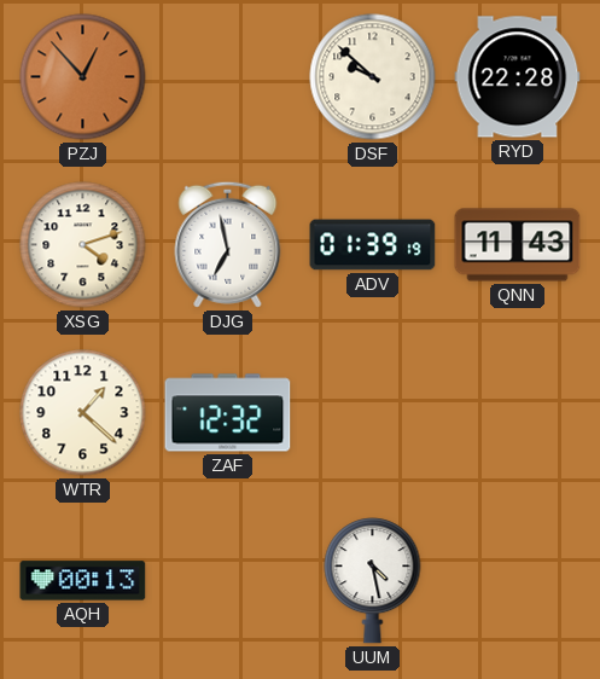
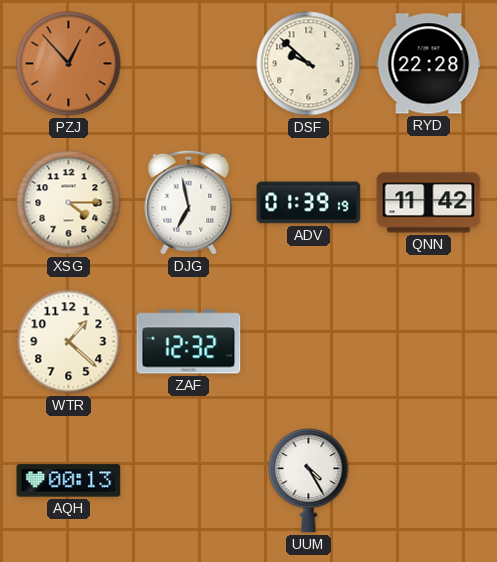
XSG: 4:12 -> 4:15 (69, 203)
QNN: 11:43 -> 11:42 (429, 203)
UUM: 4:28 -> 4:25 (309, 481)
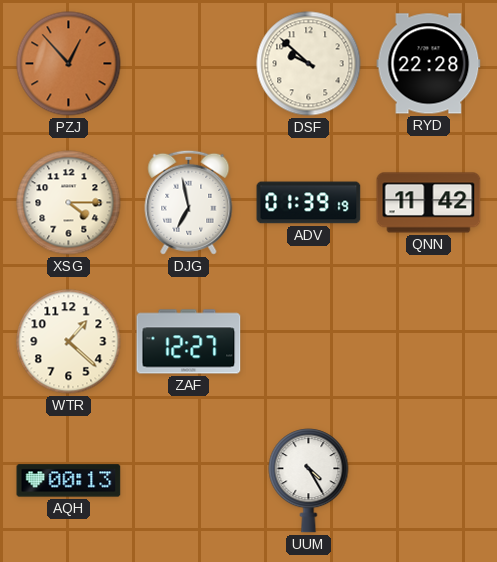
ZAF: 12:32 -> 12:27 (189, 342)
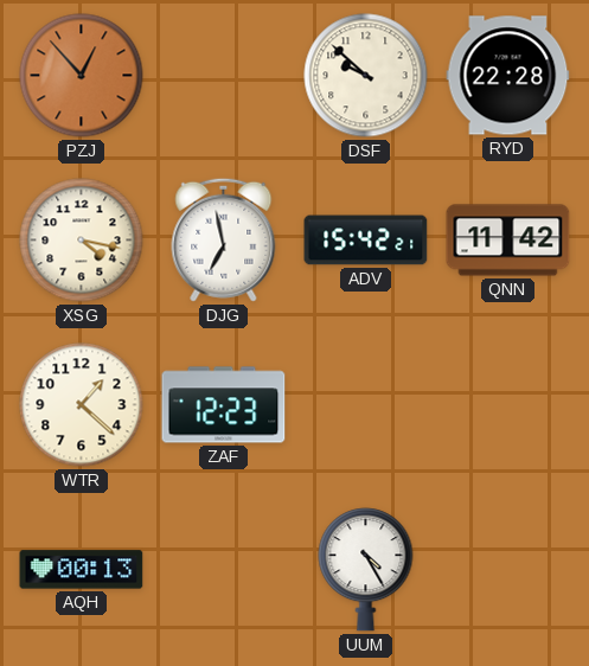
XSG: 4:15 -> 4:17 (82, 241)
ADV: 01:39 -> 15:42 (366, 241)
ZAF: 12:27 -> 12:23 (224, 405)
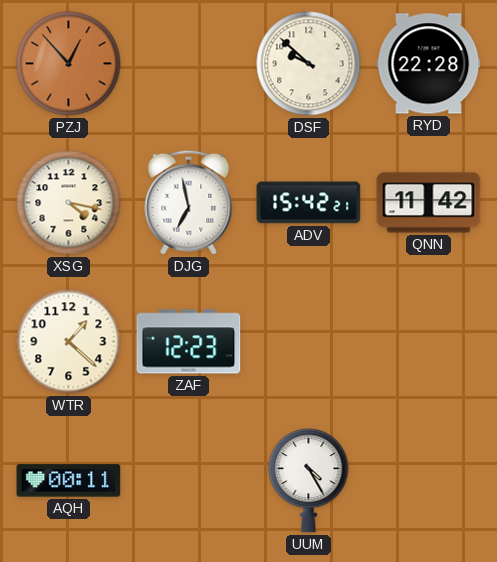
AQH: 00:13 -> 00:11 (69, 481)
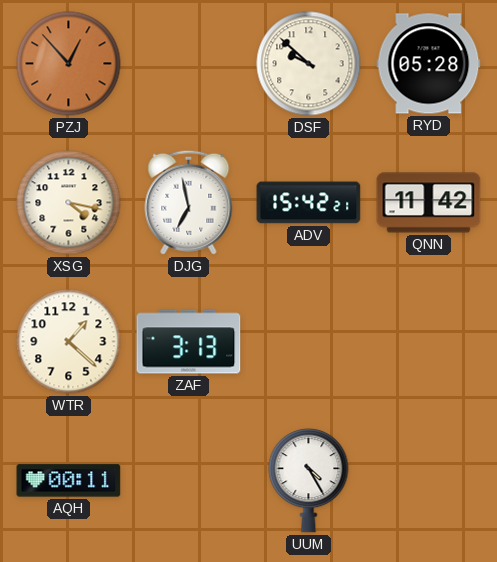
RYD: 22:28 -> 05:28 (429, 64)
ZAF: 12:23 -> 3:13 (189, 342)
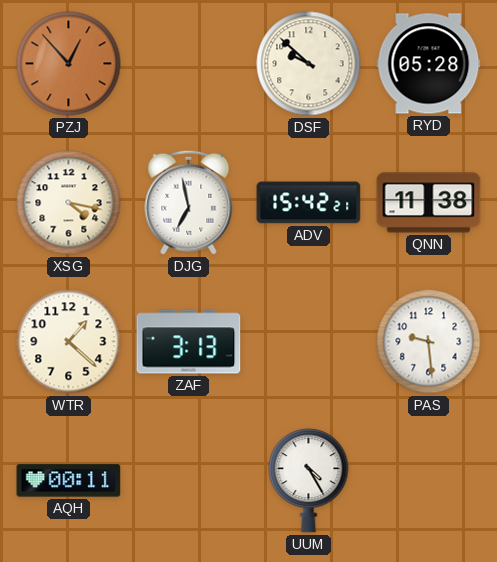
QNN: 11:42 -> 11:38 (429, 203)
PAS: none -> 9:29 (429, 342)
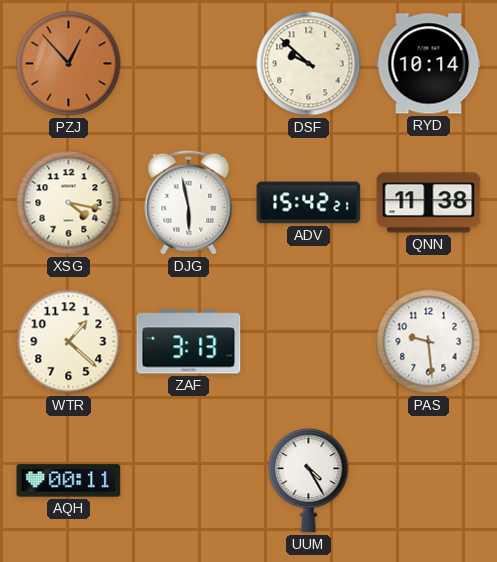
RYD: 05:28 -> 10:14 (429, 64)
DJG: 6:58 -> 5:58 (189, 202)
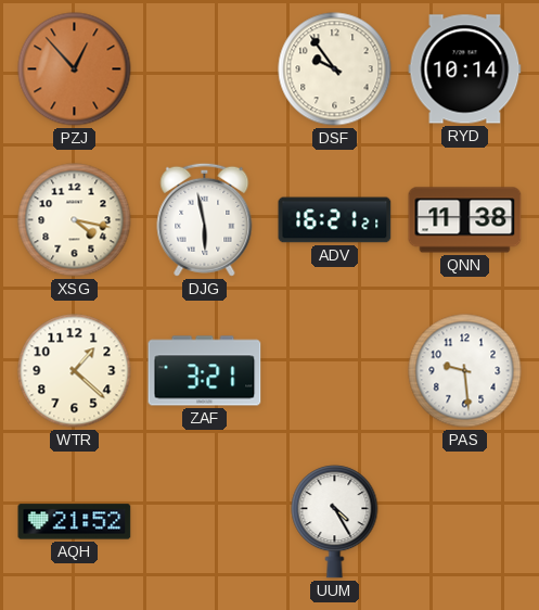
DSF: 9:52 -> 9:54 (335, 69)
ADV: 15:42 -> 16:21 (335, 220)
ZAF: 3:13 -> 3:21 (205, 371)
AQH: 00:11 -> 21:52 (75, 522)
